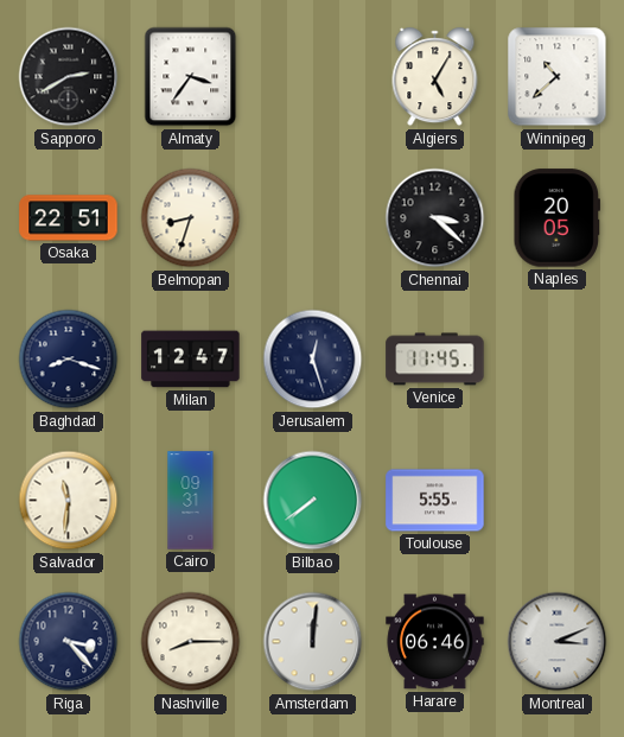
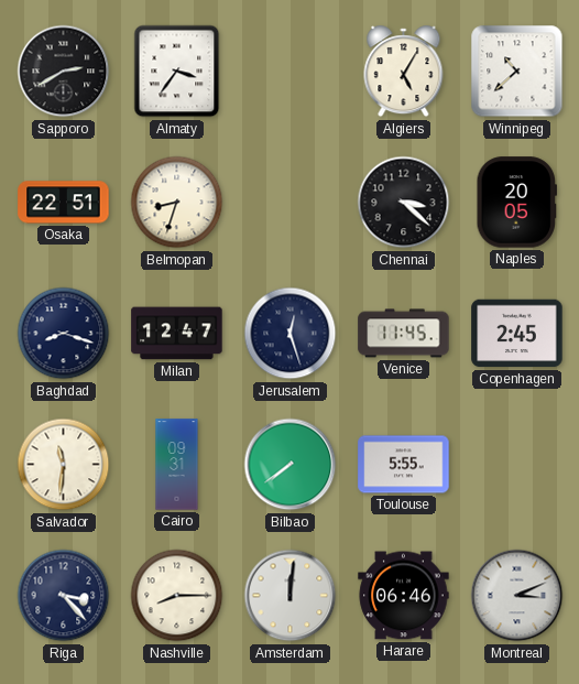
Copenhagen: none -> 2:45 (517, 334)
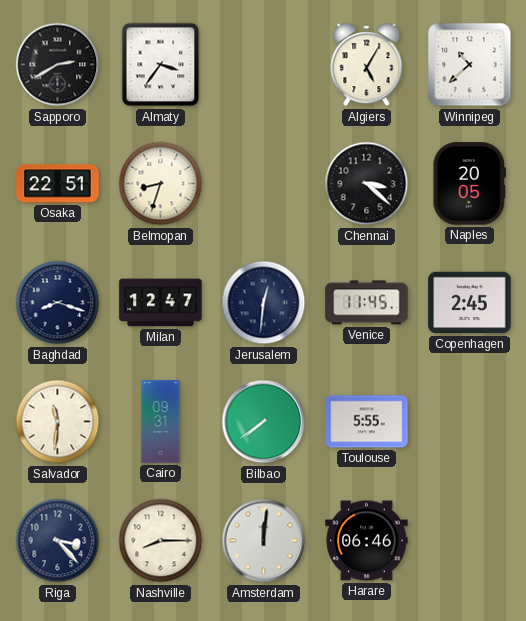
Jerusalem: 12:27 -> 12:31 (264, 303)
Montreal: 3:11 -> none (517, 596)
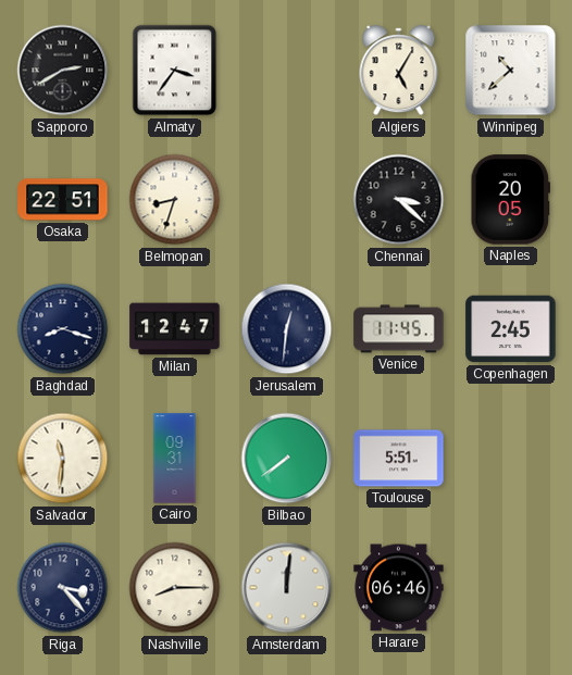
Toulouse: 5:55 -> 5:51 (399, 459)
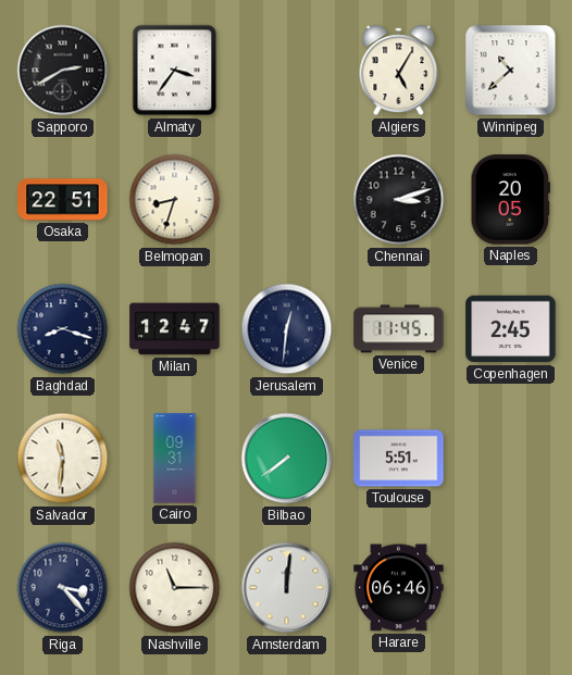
Chennai: 3:22 -> 3:12 (399, 200)
Nashville: 8:15 -> 11:15 (175, 588)
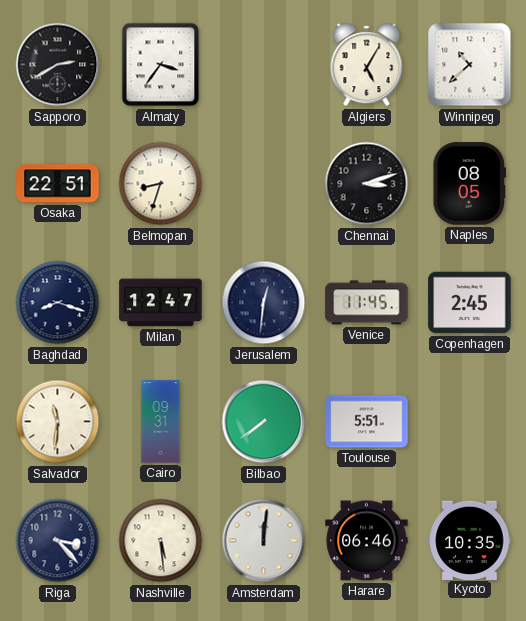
Naples: 20:05 -> 08:05 (469, 184)
Nashville: 11:15 -> 5:29 (161, 541)
Kyoto: none -> 10:35 (470, 540)
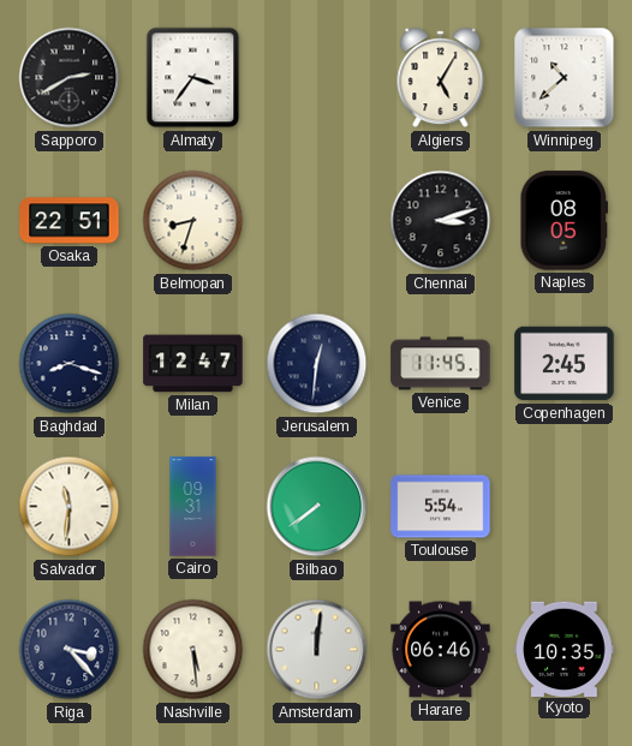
Toulouse: 5:51 -> 5:54 (441, 507)
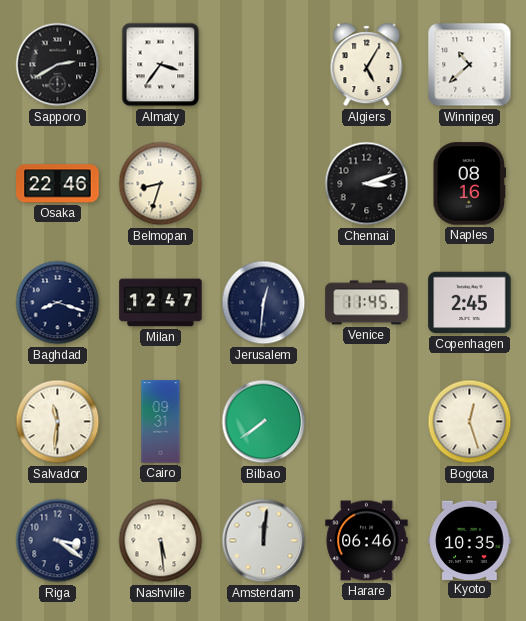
Osaka: 22:51 -> 22:46 (58, 184)
Naples: 08:05 -> 08:16 (469, 184)
Toulouse: 5:54 -> none (441, 507)
Bogota: none -> 12:27 (470, 422)
Riga: 3:23 -> 3:21 (58, 541)
